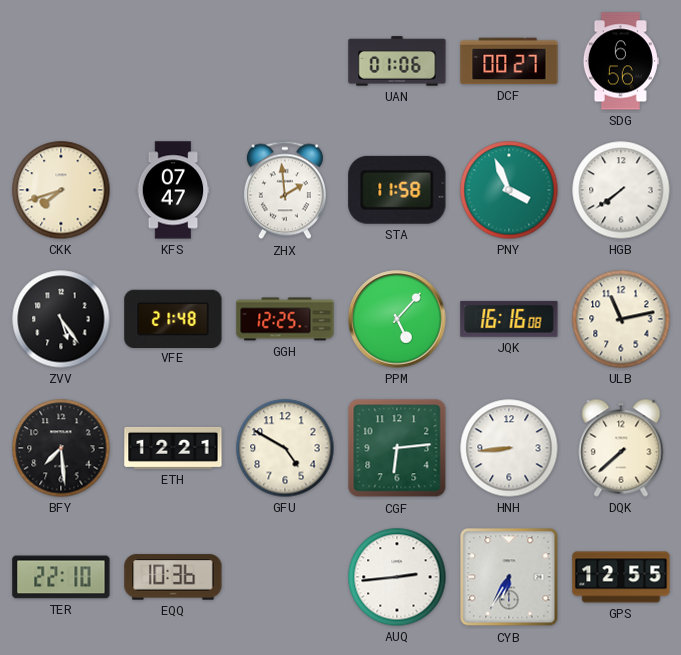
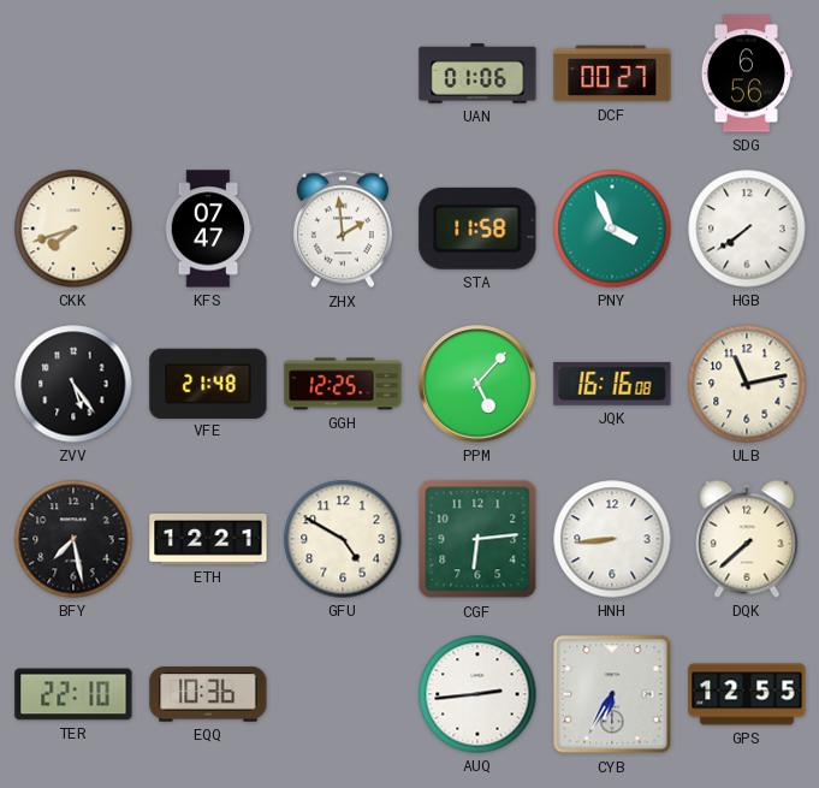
BFY: 7:29 -> 7:28 (73, 539)
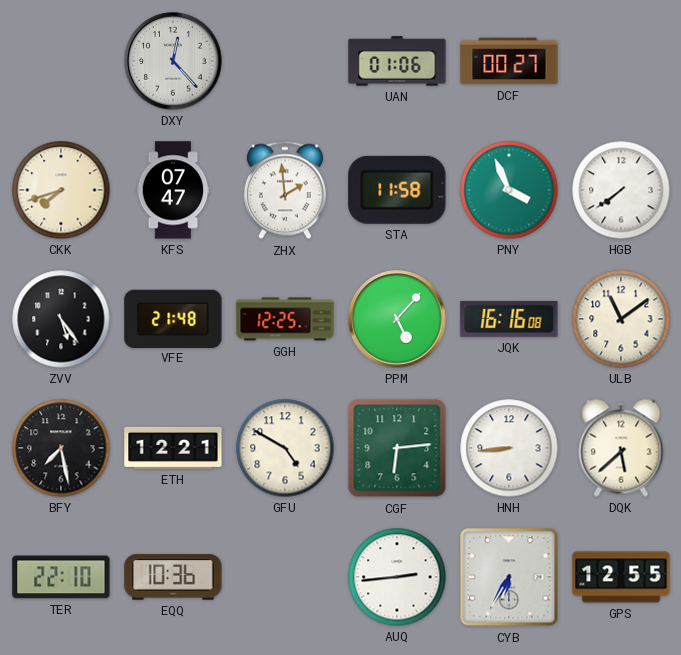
DXY: none -> 12:23 (173, 61)
SDG: 6:56 -> none (747, 73)
ULB: 11:13 -> 11:09 (621, 319)
DQK: 7:38 -> 5:38 (621, 448)
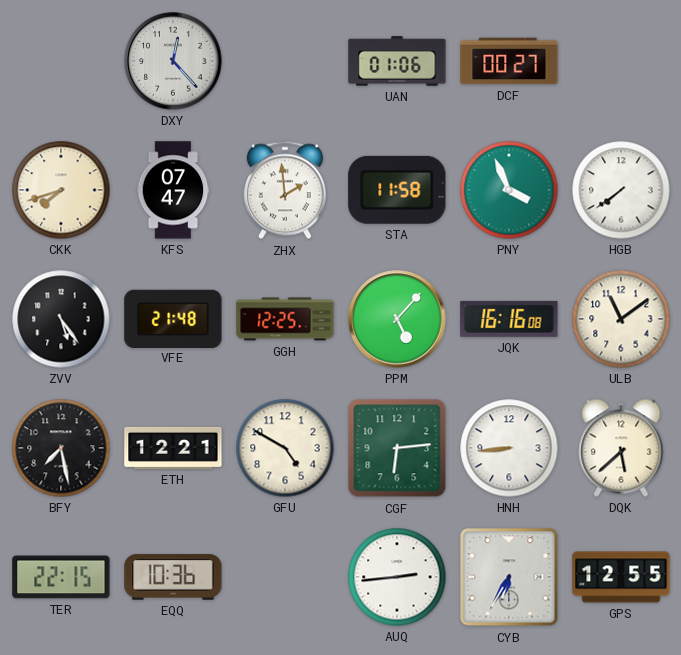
TER: 22:10 -> 22:15 (61, 577)
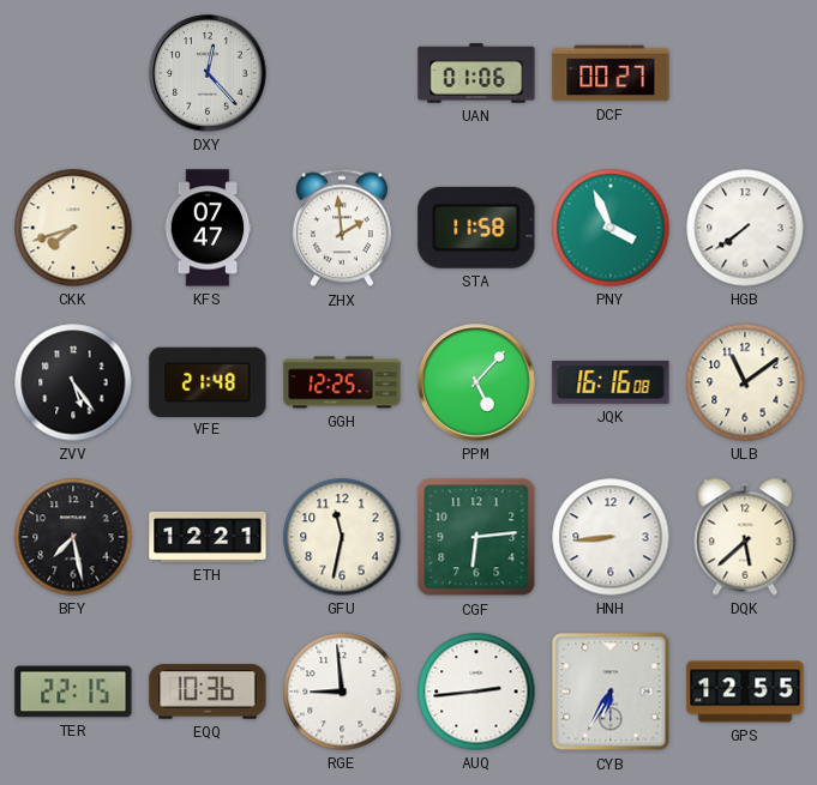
GFU: 4:50 -> 11:32 (342, 537)
RGE: none -> 8:59 (342, 692)
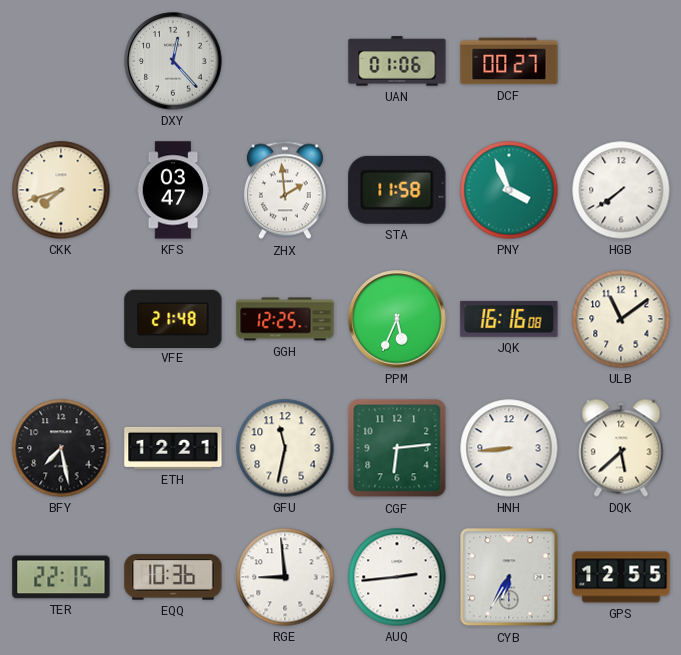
KFS: 07:47 -> 03:47 (173, 190)
ZVV: 5:24 -> none (73, 382)
PPM: 5:07 -> 5:34 (397, 319)
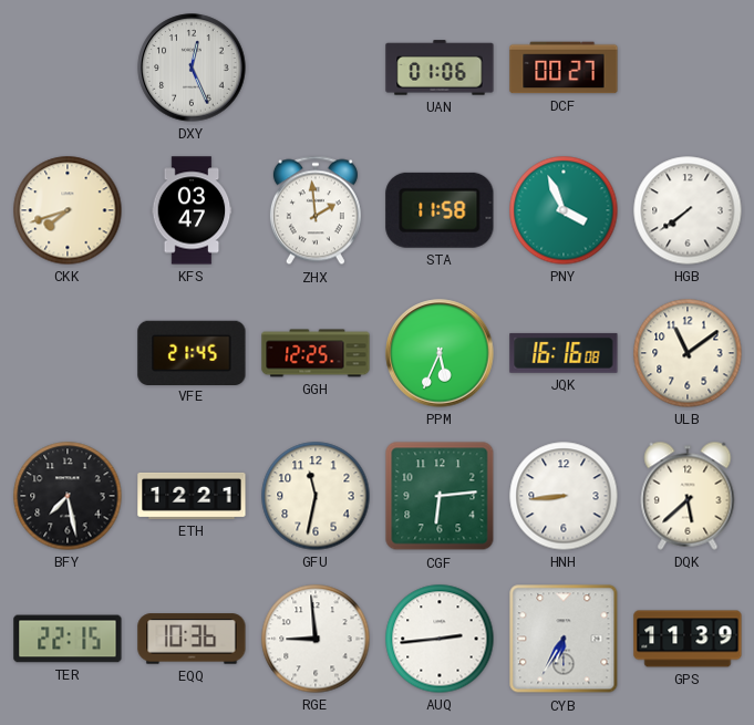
DXY: 12:23 -> 12:26 (192, 68)
VFE: 21:48 -> 21:45 (192, 352)
GPS: 12:55 -> 11:39 (688, 639)
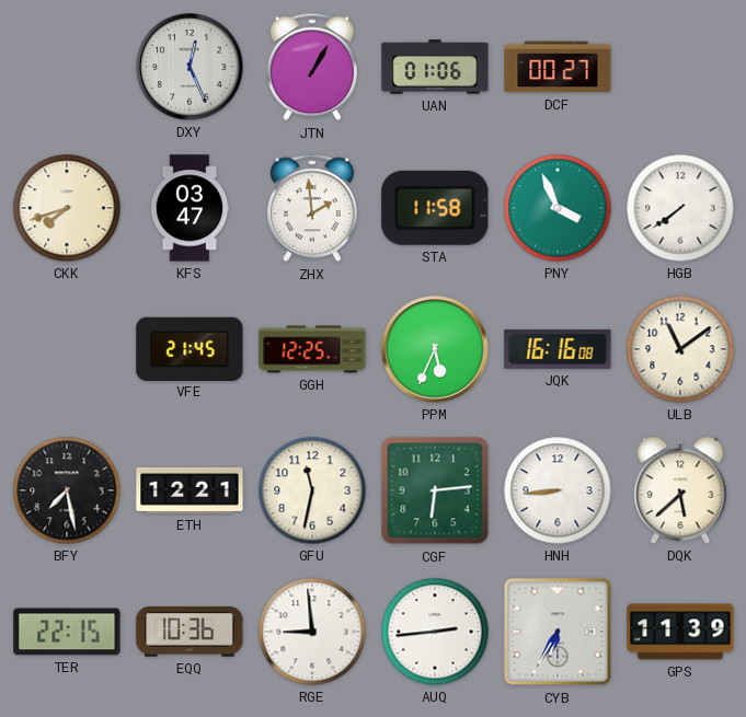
JTN: none -> 1:05 (312, 67)
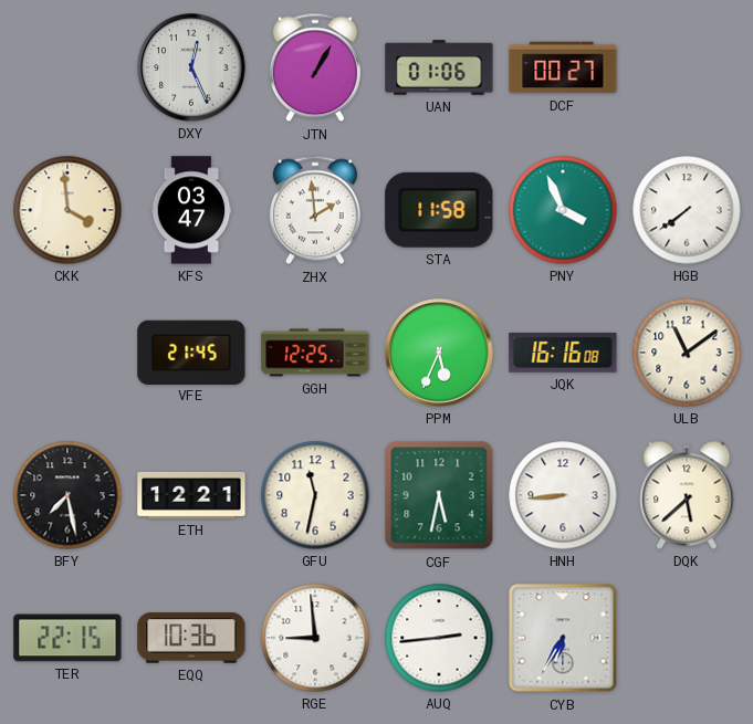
CKK: 7:42 -> 3:59 (67, 210)
CGF: 6:14 -> 5:32 (439, 495)
GPS: 11:39 -> none (680, 632)
